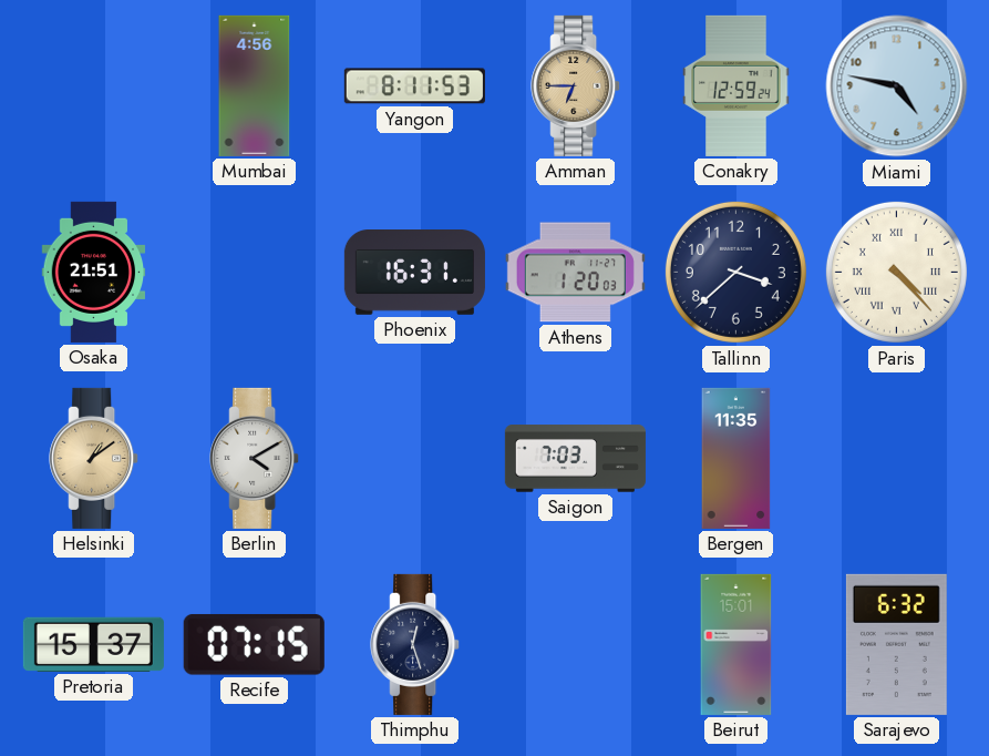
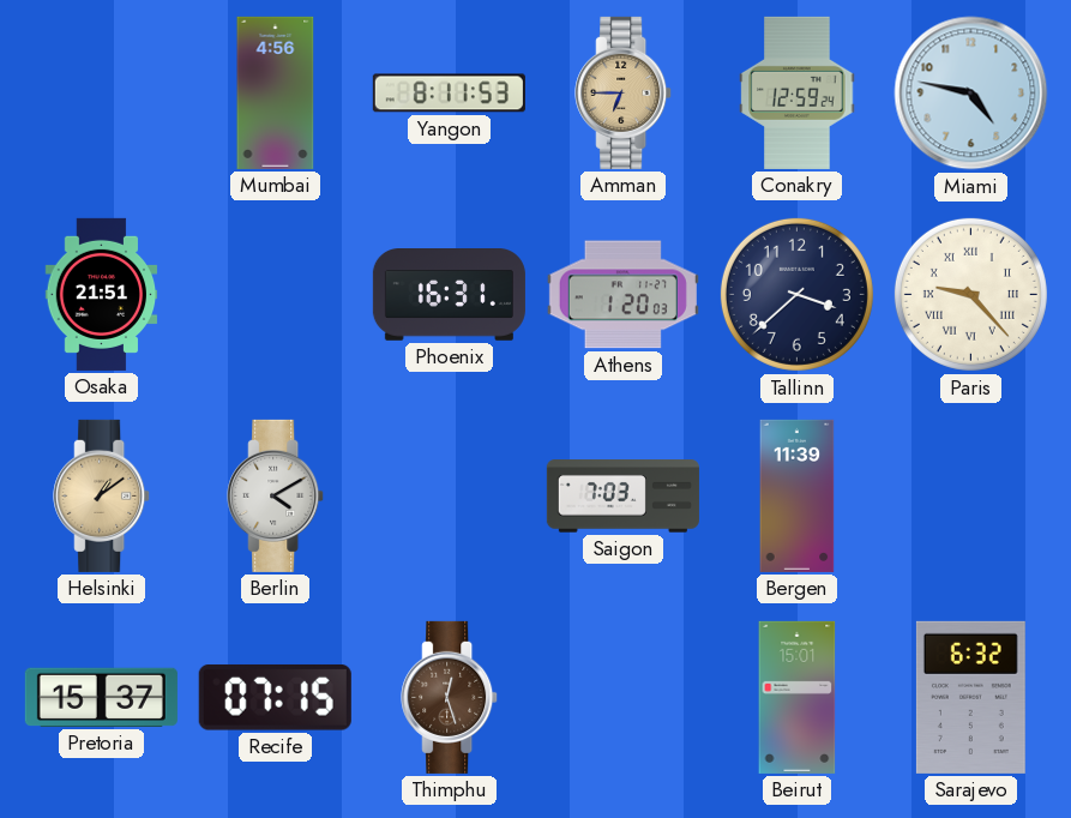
Paris: 4:23 -> 9:23 (970, 294)
Bergen: 11:35 -> 11:39 (798, 495)
Thimphu dial: navy -> brown (450, 697)
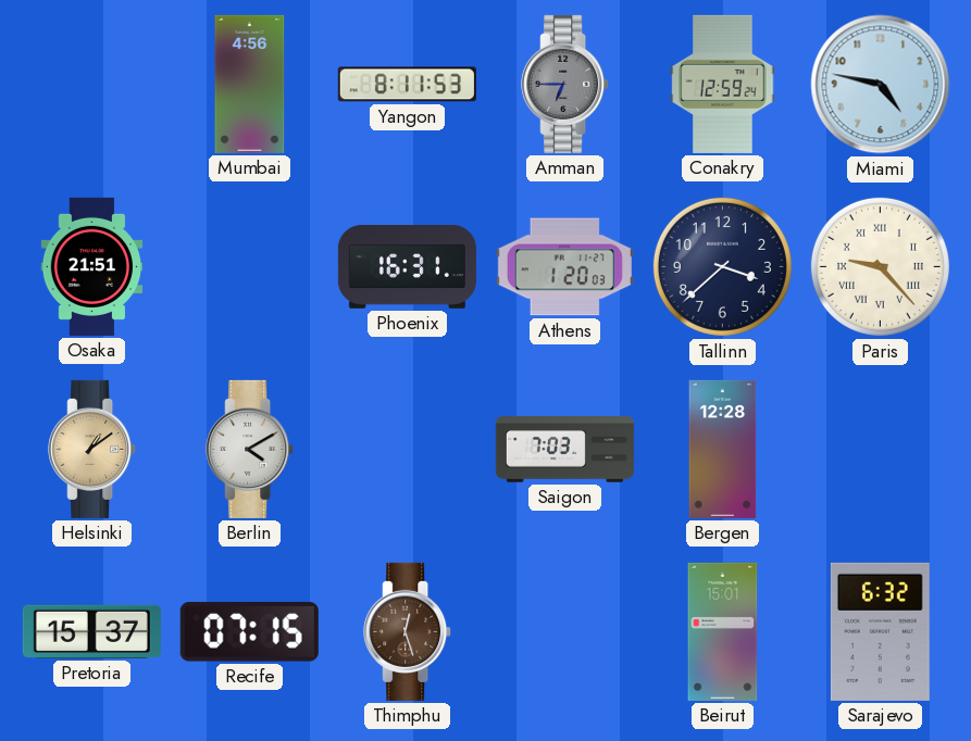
Amman dial: champagne -> grey (565, 84)
Bergen: 11:39 -> 12:28 (723, 449)
